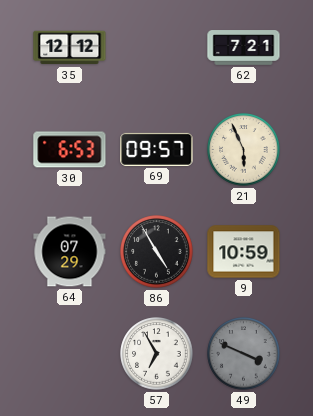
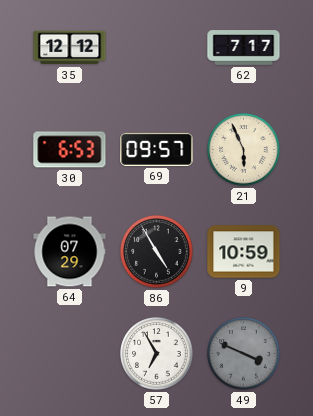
62: 7:21 -> 7:17 (244, 48)
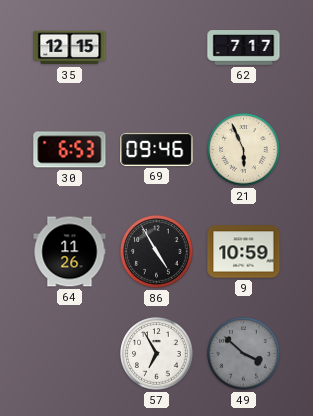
35: 12:12 -> 12:15 (70, 48)
69: 09:57 -> 09:46 (157, 149)
64: 07:29 -> 11:26 (70, 252)
49: 3:49 -> 3:52 (244, 354)
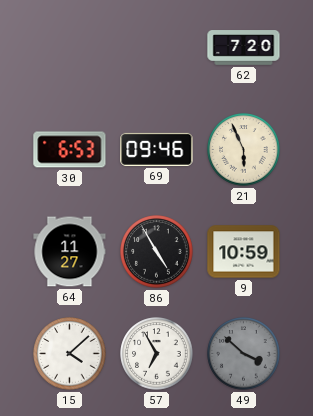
35: 12:15 -> none (70, 48)
62: 7:17 -> 7:20 (244, 48)
64: 11:26 -> 11:27 (70, 252)
15: none -> 4:08 (70, 354)
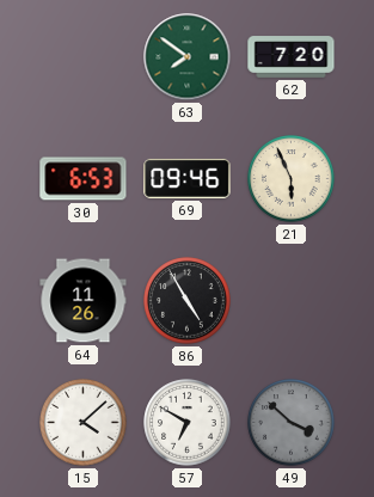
63: none -> 7:51 (188, 57)
64: 11:27 -> 11:26 (84, 301)
9: 10:59 -> none (244, 252)
57: 6:55 -> 6:50 (188, 423)
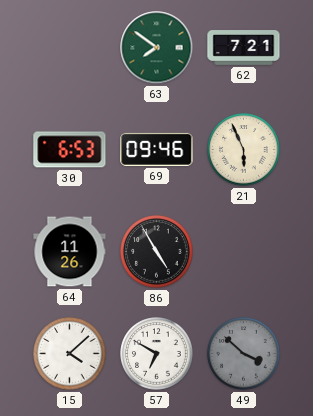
62: 7:20 -> 7:21 (244, 48)
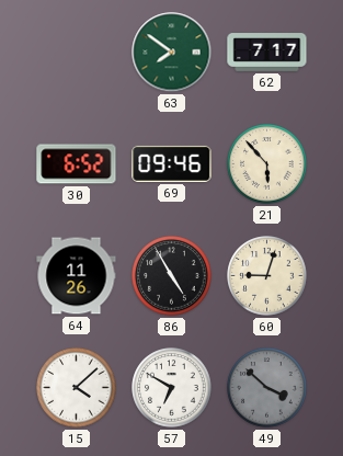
62: 7:21 -> 7:17 (267, 53)
30: 6:53 -> 6:52 (77, 164)
21: 5:56 -> 5:53 (267, 164)
60: none -> 9:03 (267, 276)
